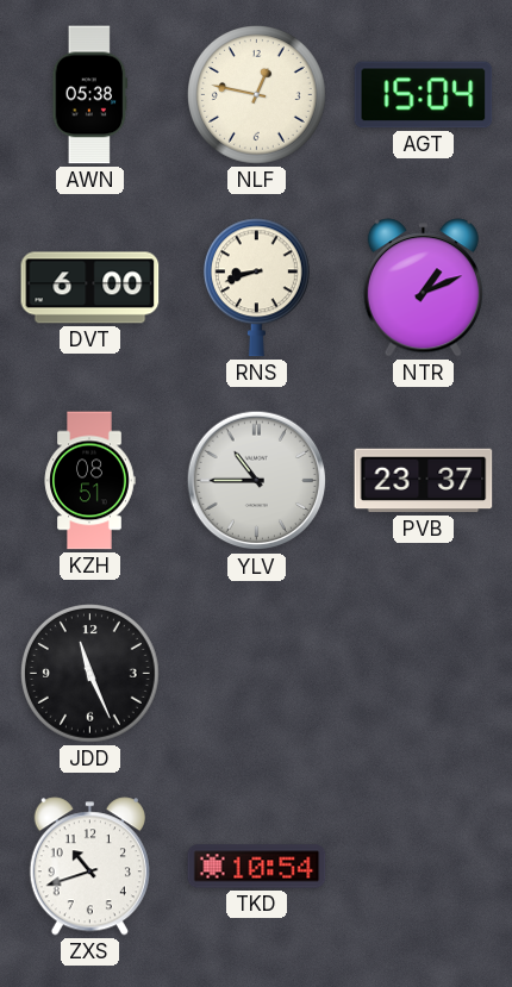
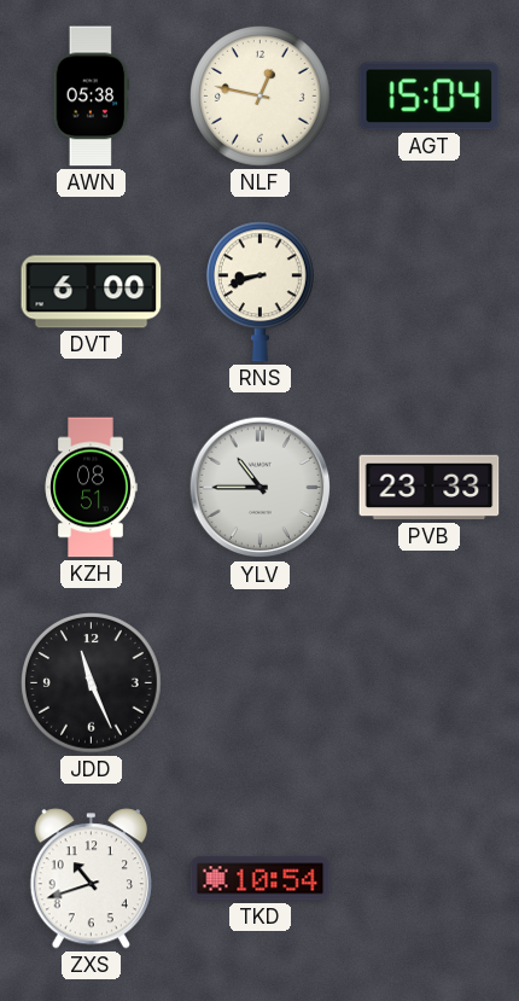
NTR: 1:11 -> none (423, 288)
PVB: 23:37 -> 23:33 (430, 488)
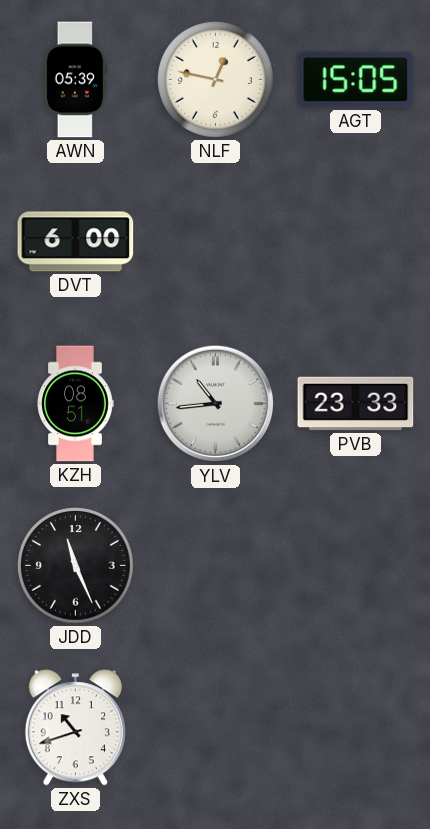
AWN: 05:38 -> 05:39 (76, 80)
AGT: 15:04 -> 15:05 (356, 80)
RNS: 8:42 -> none (259, 292)
YLV: 10:45 -> 10:44 (216, 404)
TKD: 10:54 -> none (261, 879)
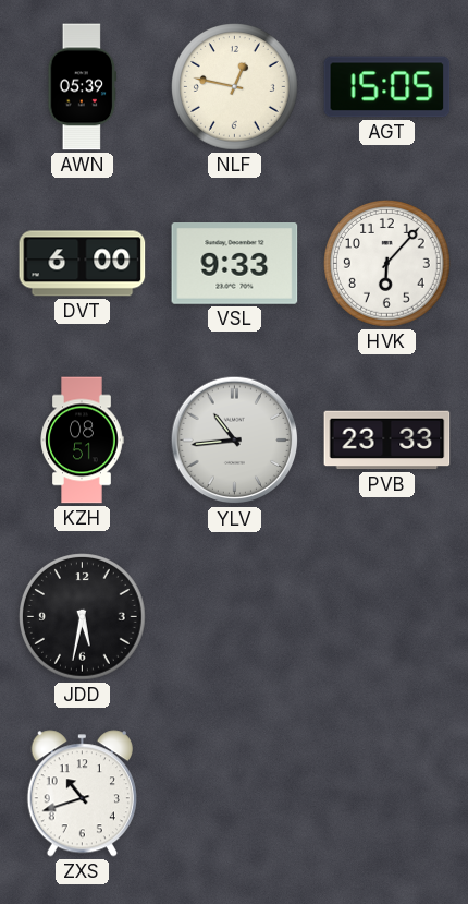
VSL: none -> 9:33 (235, 264)
HVK: none -> 6:07 (387, 264)
JDD: 11:26 -> 5:32 (83, 617)
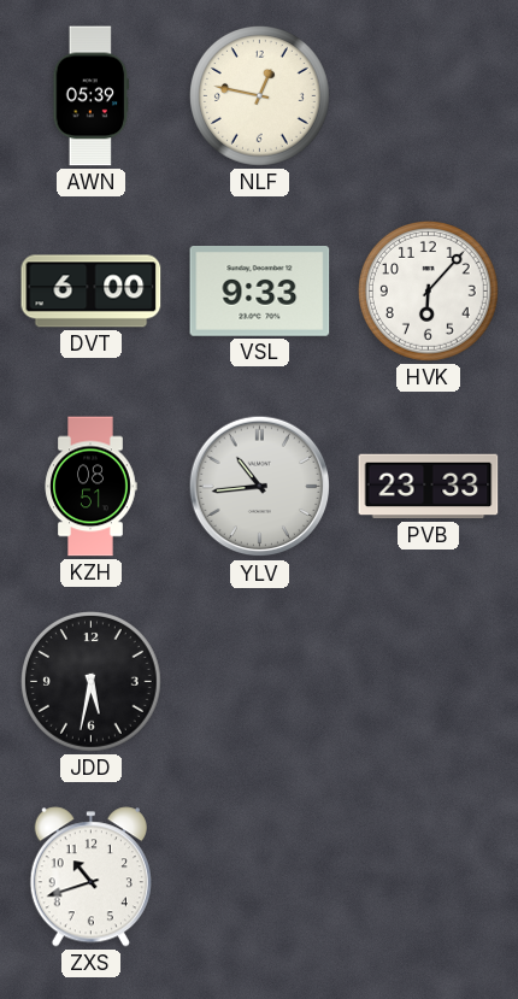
AGT: 15:05 -> none (387, 87)
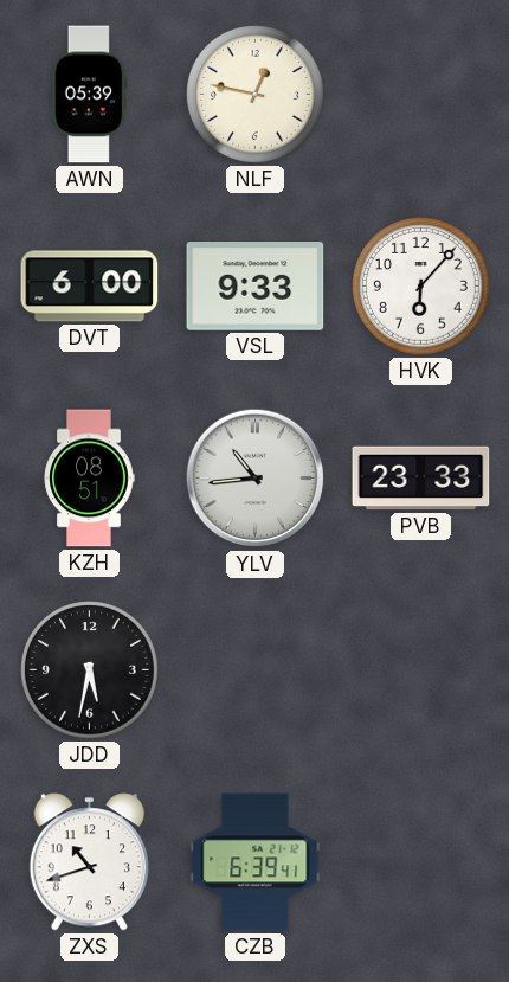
CZB: none -> 6:39 (256, 862)
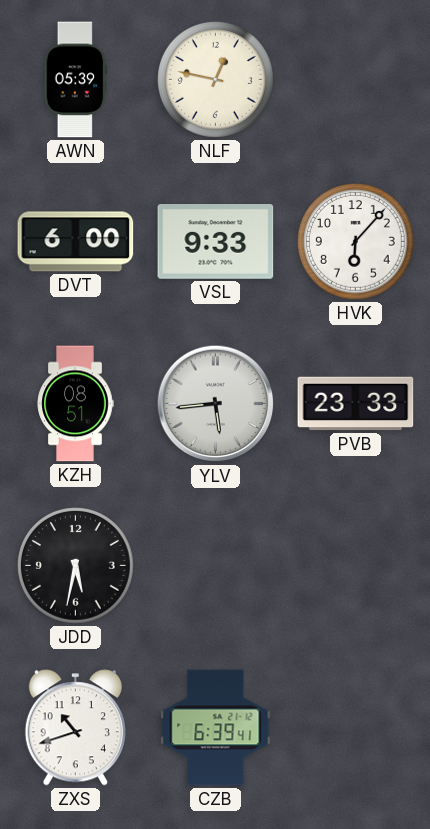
YLV: 10:44 -> 5:44 (216, 404)
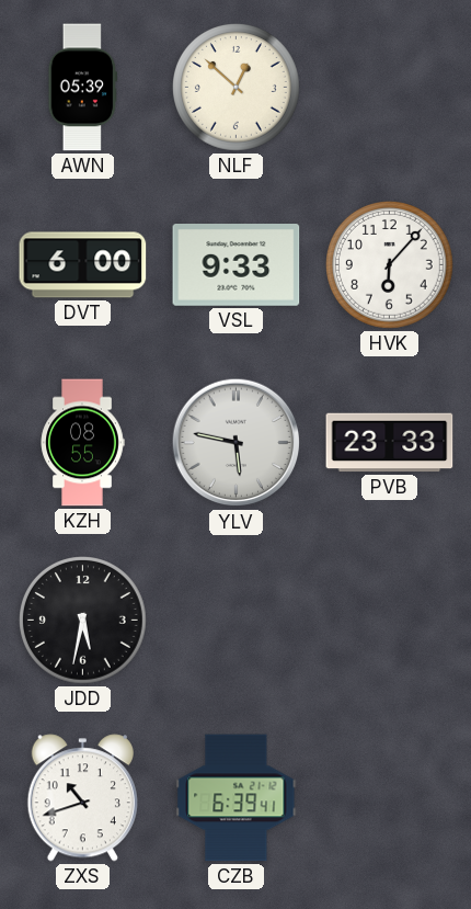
NLF: 12:47 -> 12:52 (237, 88)
KZH: 08:51 -> 08:55 (82, 443)
YLV: 5:44 -> 5:47 (237, 443)
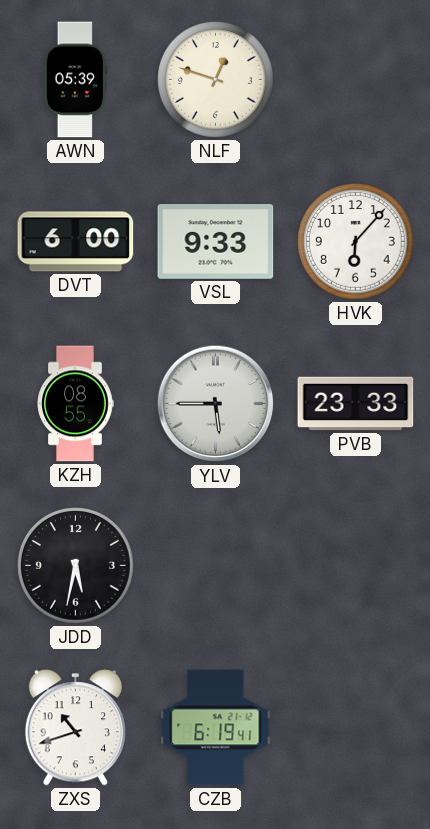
NLF: 12:52 -> 12:48 (216, 80)
YLV: 5:47 -> 5:45 (216, 404)
CZB: 6:39 -> 6:19 (216, 728)
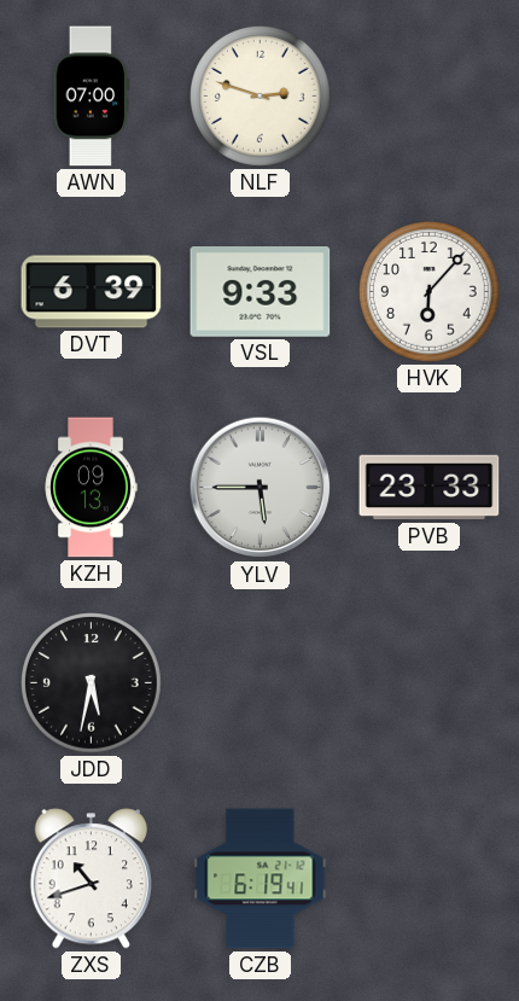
AWN: 05:39 -> 07:00 (92, 97)
NLF: 12:48 -> 2:48 (261, 97)
DVT: 6:00 -> 6:39 (92, 292)
KZH: 08:55 -> 09:13 (91, 488)
